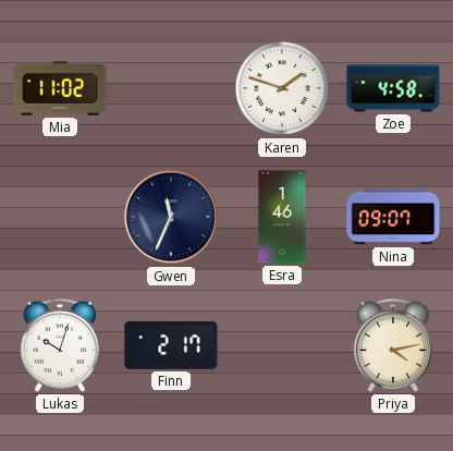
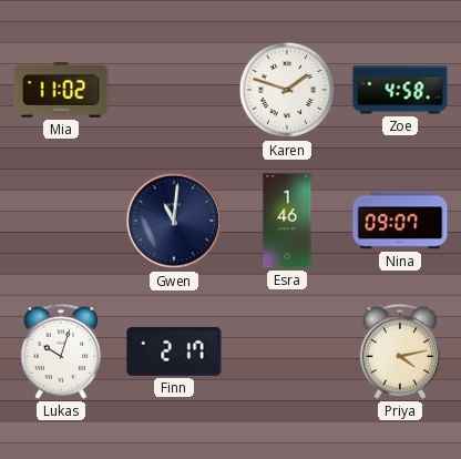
Gwen: 11:34 -> 11:01 (174, 221)
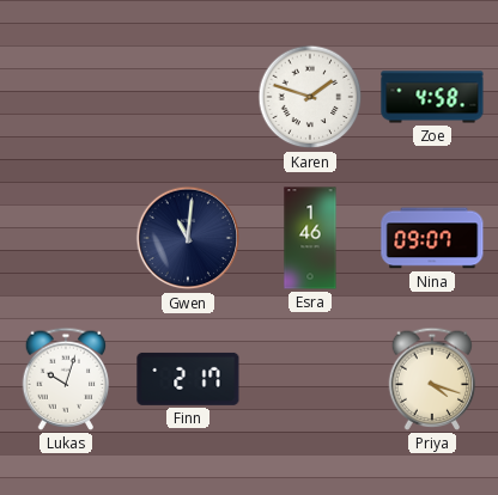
Mia: 11:02 -> none (61, 90)
Priya: 4:13 -> 4:18 (432, 379)
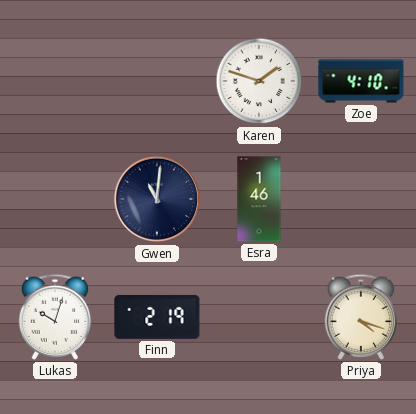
Zoe: 4:58 -> 4:10 (361, 81)
Nina: 09:07 -> none (432, 238)
Finn: 2:17 -> 2:19 (157, 317)
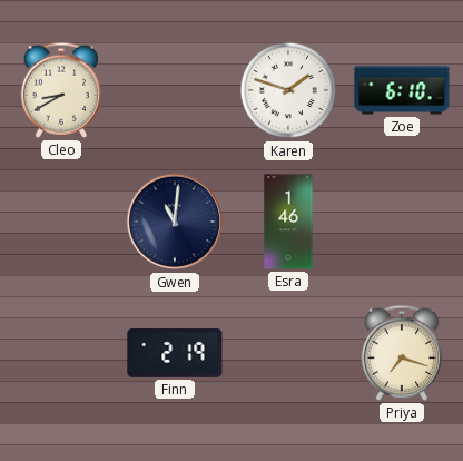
Cleo: none -> 8:40 (61, 90)
Zoe: 4:10 -> 6:10 (402, 90)
Lukas: 10:03 -> none (55, 317)
Priya: 4:18 -> 7:18 (402, 353)
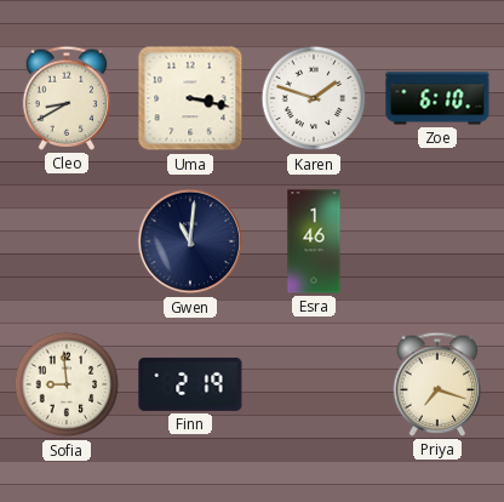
Uma: none -> 3:17 (190, 98)
Sofia: none -> 8:59 (67, 384)
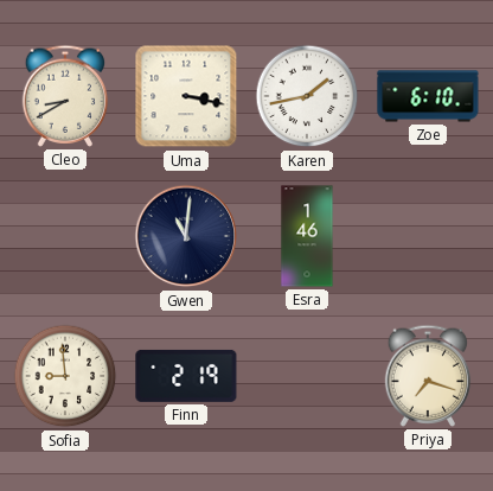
Karen: 1:48 -> 1:43 (307, 96)
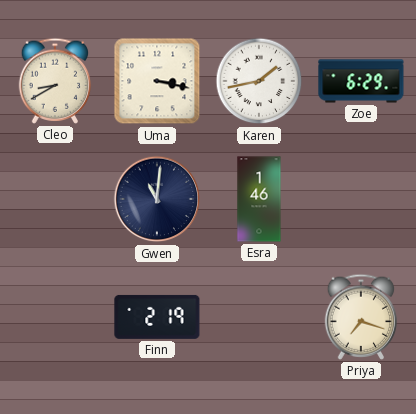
Zoe: 6:10 -> 6:29 (361, 81)
Sofia: 8:59 -> none (65, 376)
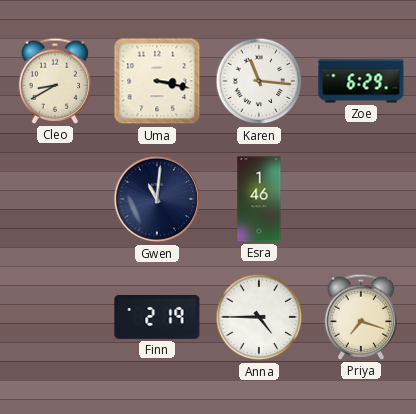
Karen: 1:43 -> 11:16 (259, 81)
Anna: none -> 4:45 (259, 317)
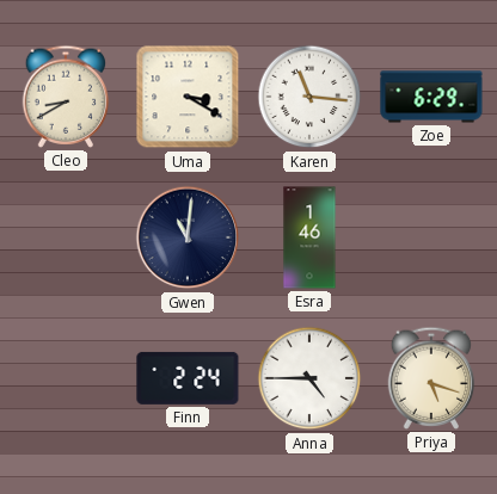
Uma: 3:17 -> 3:20 (188, 97)
Finn: 2:19 -> 2:24 (188, 378)
Priya: 7:18 -> 5:18 (431, 378)
